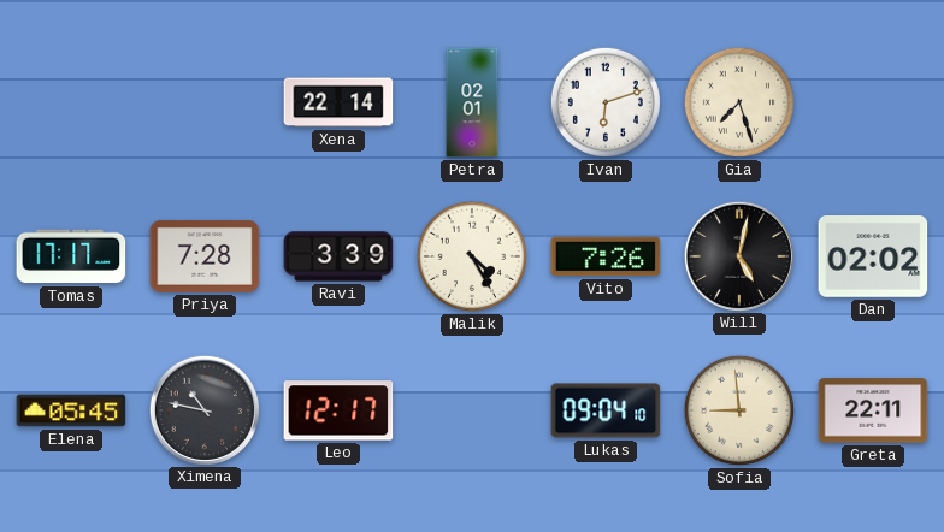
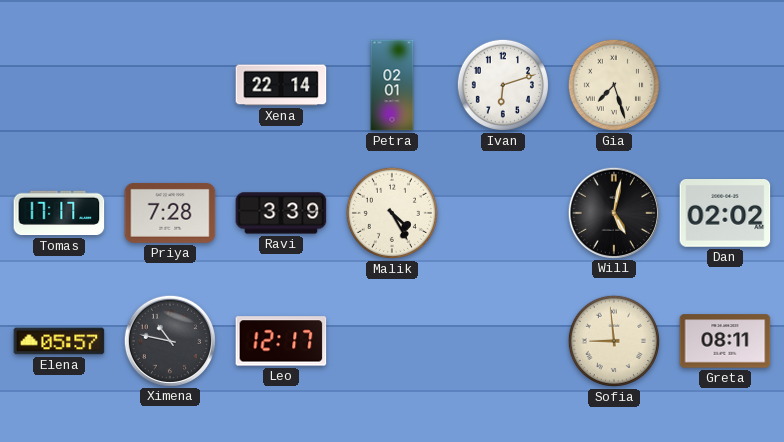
Vito: 7:26 -> none (606, 256)
Elena: 05:45 -> 05:57 (59, 341)
Lukas: 09:04 -> none (606, 410)
Greta: 22:11 -> 08:11 (725, 341)
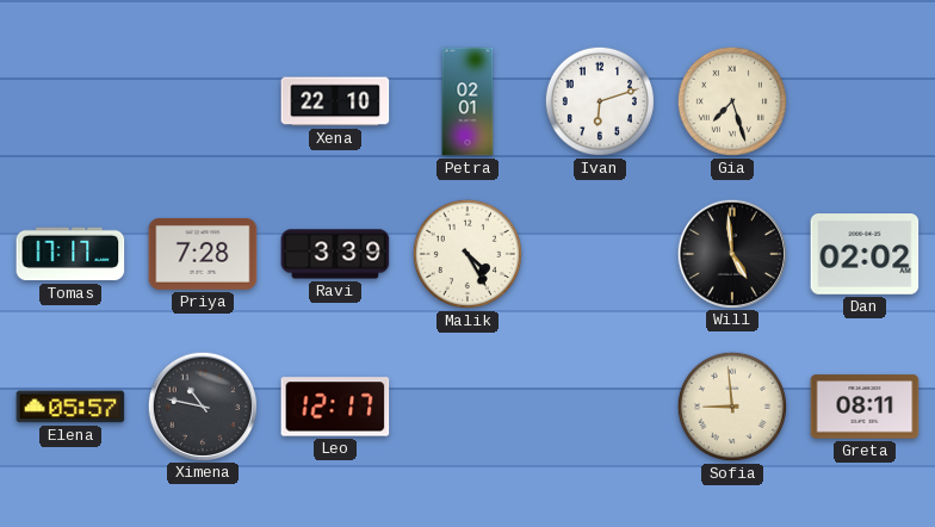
Xena: 22:14 -> 22:10 (335, 101)
Will: 5:02 -> 4:59 (731, 253)
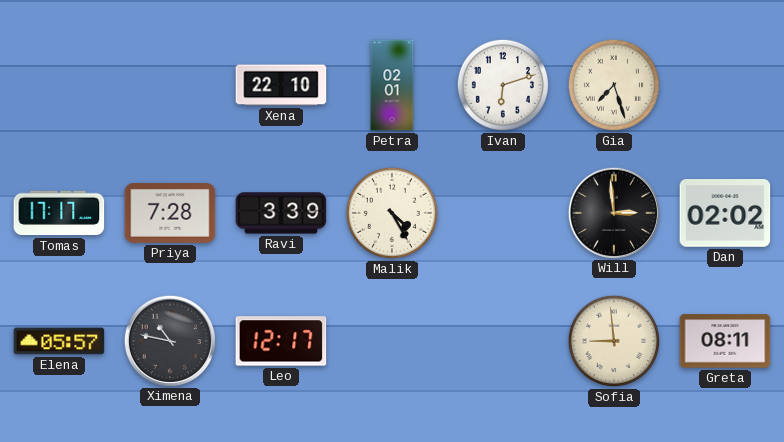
Will: 4:59 -> 2:59 (613, 212)
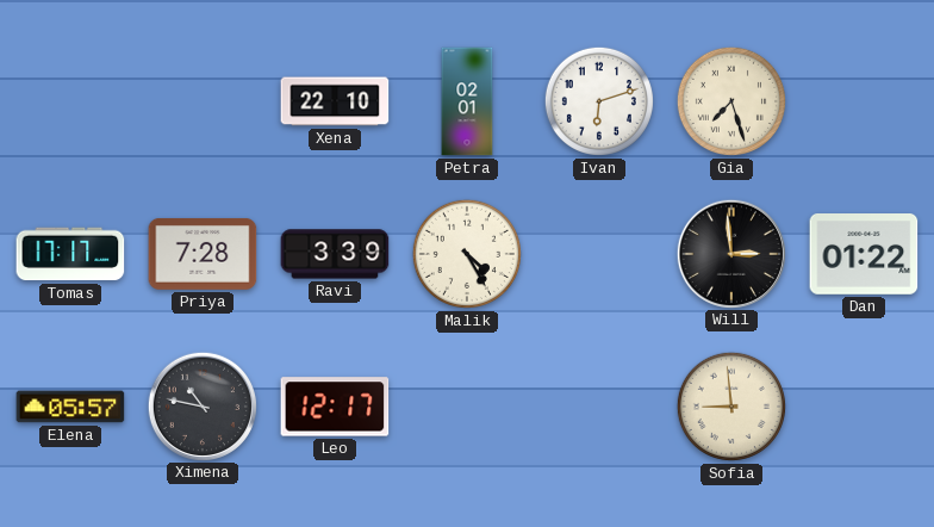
Dan: 02:02 -> 01:22 (864, 255)
Greta: 08:11 -> none (725, 341)
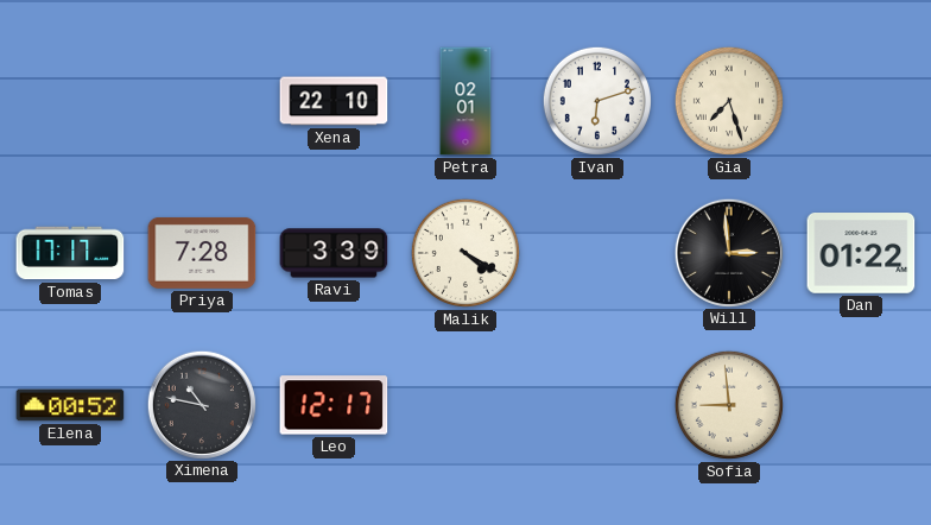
Malik: 4:25 -> 4:20 (465, 253)
Elena: 05:57 -> 00:52 (70, 405)
